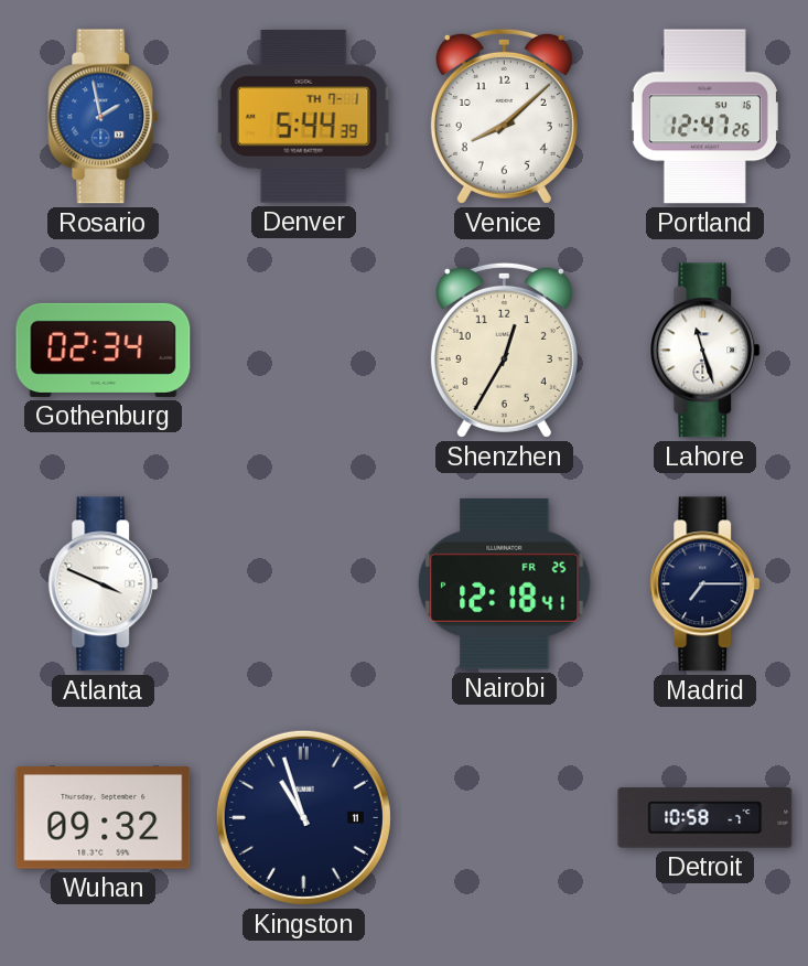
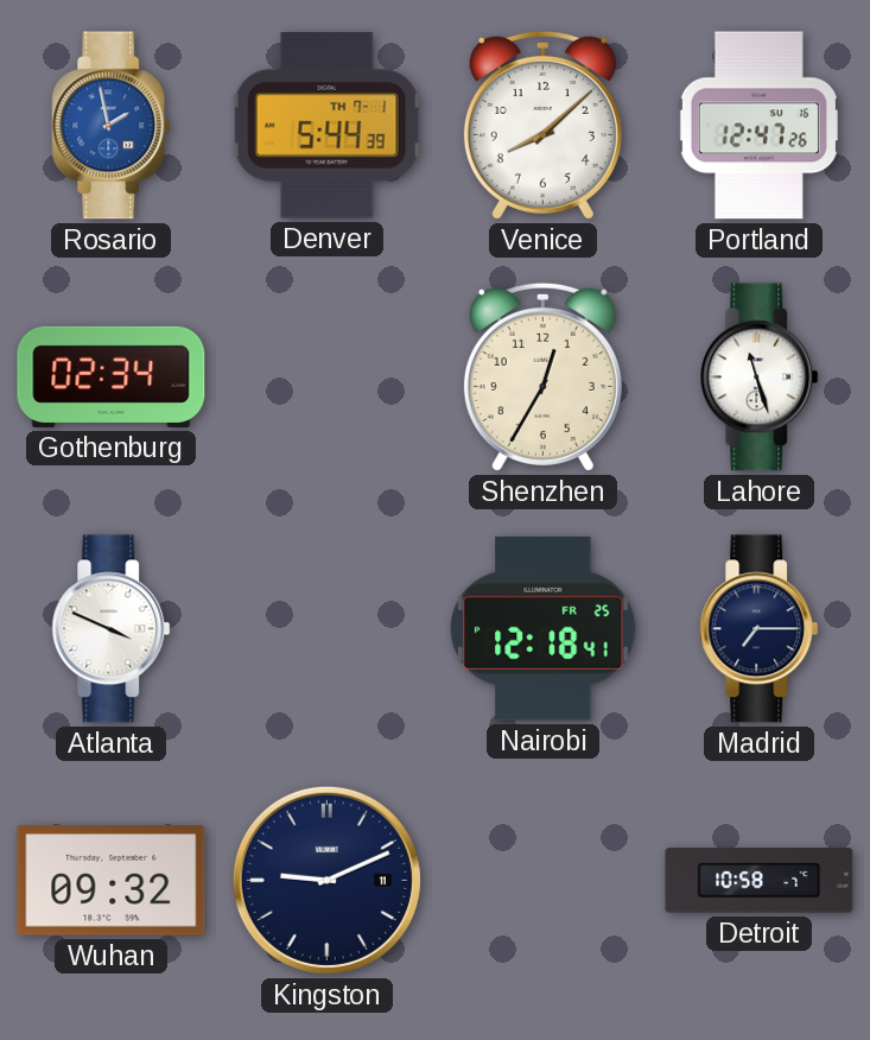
Kingston: 10:57 -> 9:11 (326, 880)
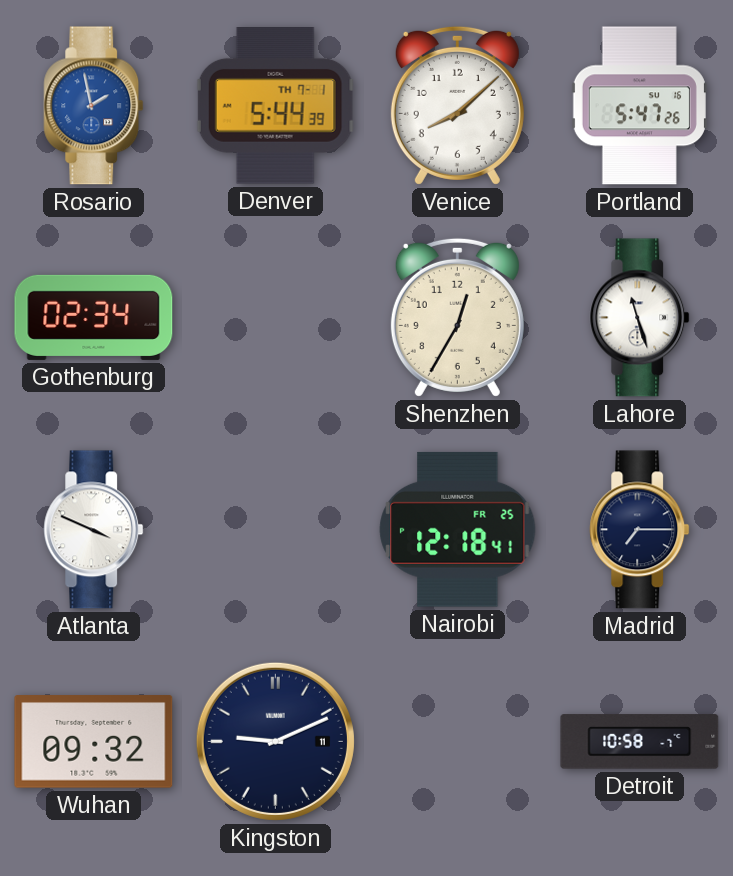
Portland: 12:47 -> 5:47 (639, 106)
